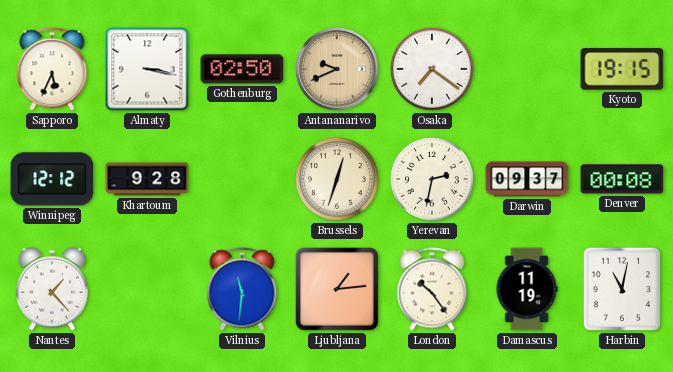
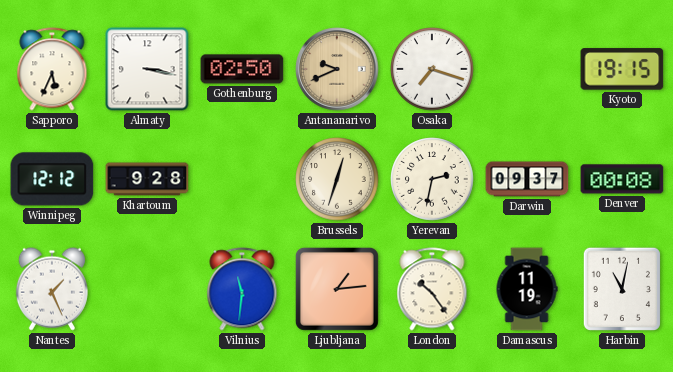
Osaka: 7:21 -> 7:18 (432, 69)
Nantes: 1:23 -> 1:26 (52, 289)
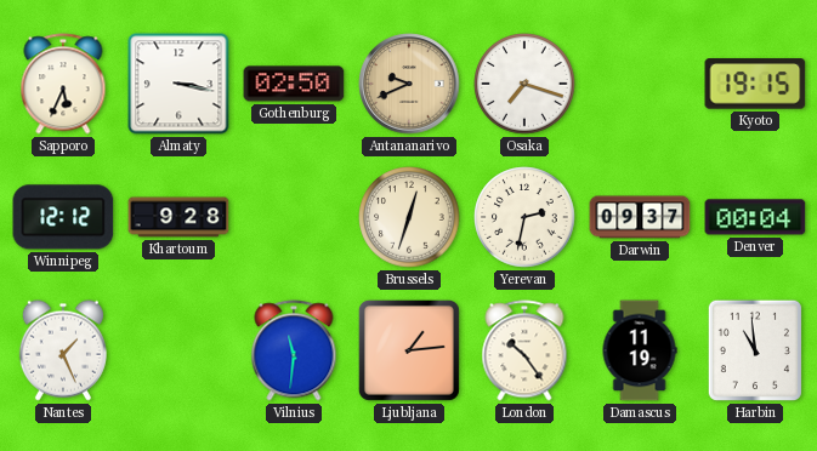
Denver: 00:08 -> 00:04 (755, 217)
Harbin: 11:02 -> 10:59 (755, 350)
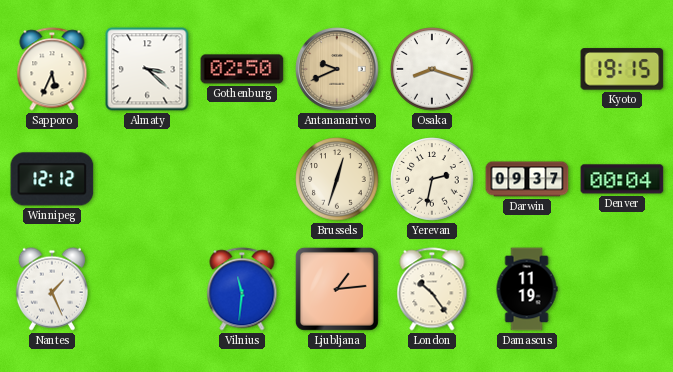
Almaty: 3:17 -> 3:22 (147, 69)
Osaka: 7:18 -> 8:18 (432, 69)
Khartoum: 9:28 -> none (178, 217)
Harbin: 10:59 -> none (755, 350)
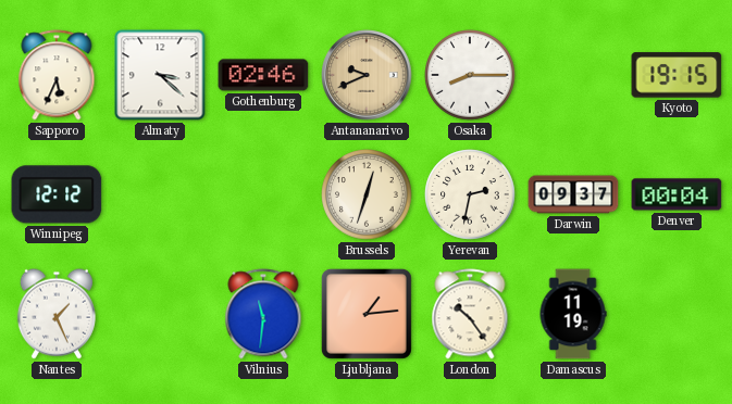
Gothenburg: 02:50 -> 02:46 (263, 75)
Osaka: 8:18 -> 8:15 (470, 75)
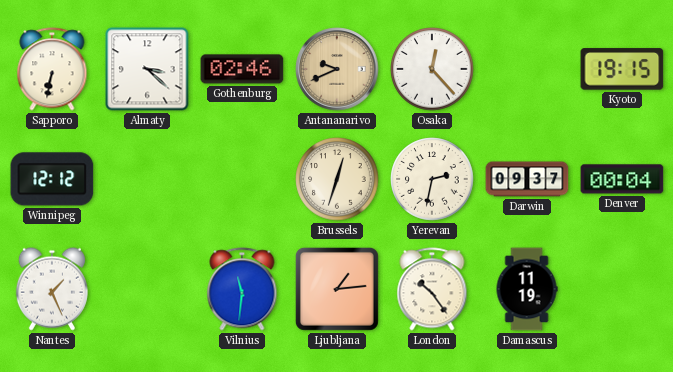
Sapporo: 5:34 -> 6:32 (52, 69)
Osaka: 8:15 -> 12:23 (432, 69)
